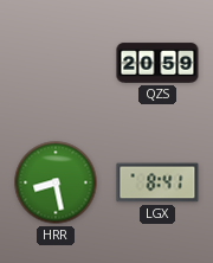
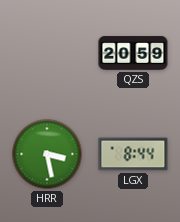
HRR: 8:28 -> 3:28 (47, 154)
LGX: 8:41 -> 8:44 (133, 154)
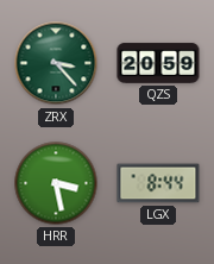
ZRX: none -> 3:23 (56, 63)
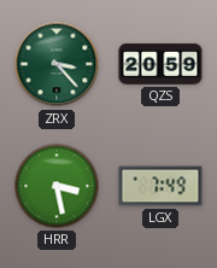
LGX: 8:44 -> 7:49 (160, 186)
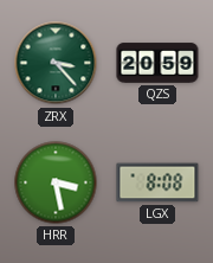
LGX: 7:49 -> 8:08 (157, 182)
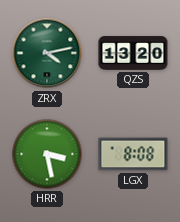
ZRX: 3:23 -> 4:13 (47, 53)
QZS: 20:59 -> 13:20 (133, 53)
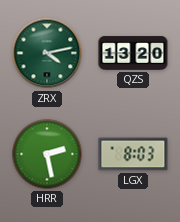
HRR: 3:28 -> 2:28 (47, 154)
LGX: 8:08 -> 8:03 (133, 154)
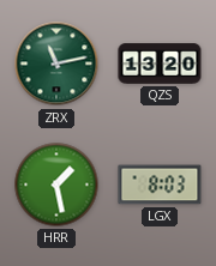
ZRX: 4:13 -> 11:13 (56, 64)
HRR: 2:28 -> 1:28 (56, 185)
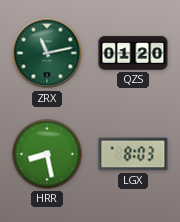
QZS: 13:20 -> 01:20 (133, 53)
HRR: 1:28 -> 8:28 (47, 154)
